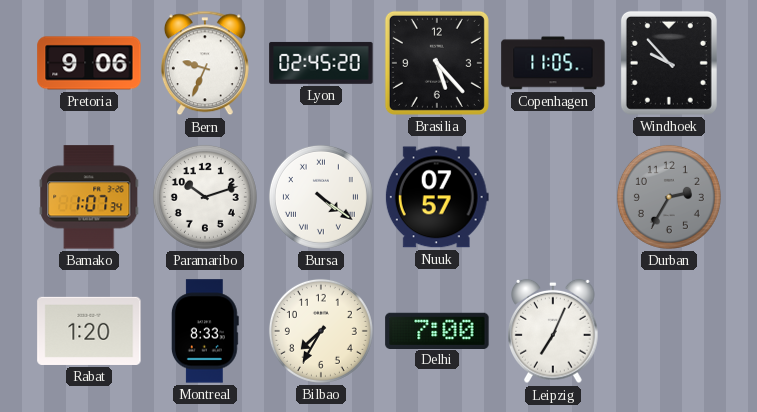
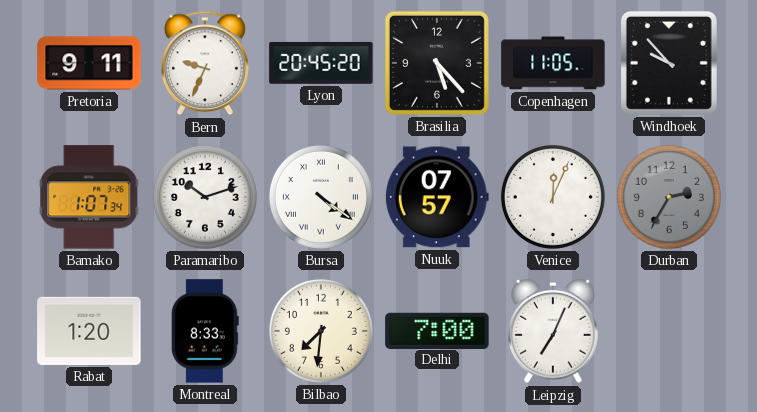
Pretoria: 9:06 -> 9:11 (89, 63)
Lyon: 02:45 -> 20:45 (321, 63)
Venice: none -> 12:04 (553, 197)
Bilbao: 7:35 -> 7:31 (321, 331)
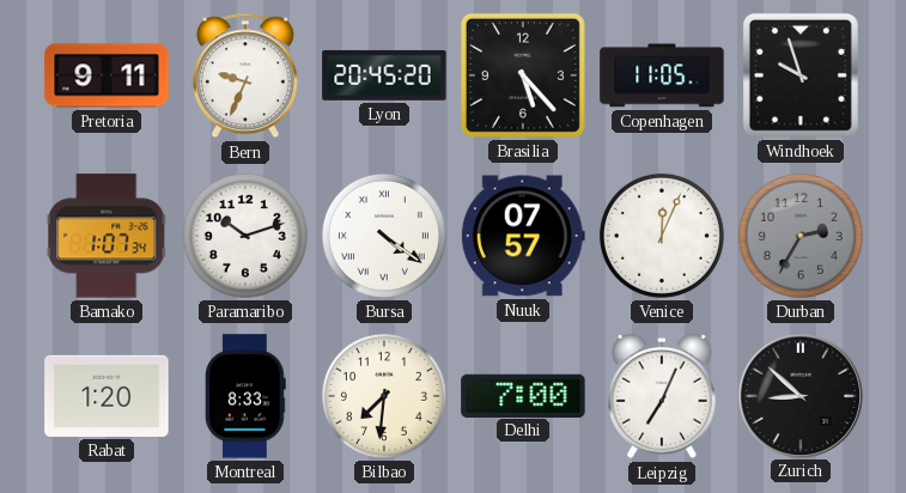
Windhoek: 9:53 -> 9:57 (801, 75)
Zurich: none -> 8:52 (801, 395)
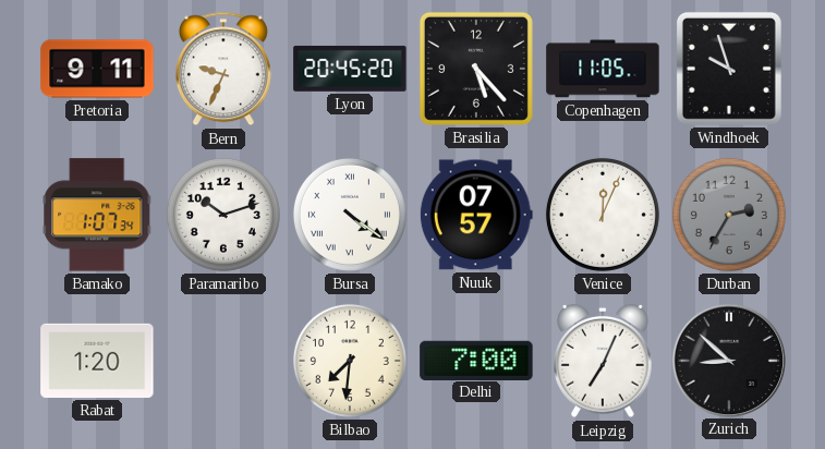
Montreal: 8:33 -> none (245, 396)
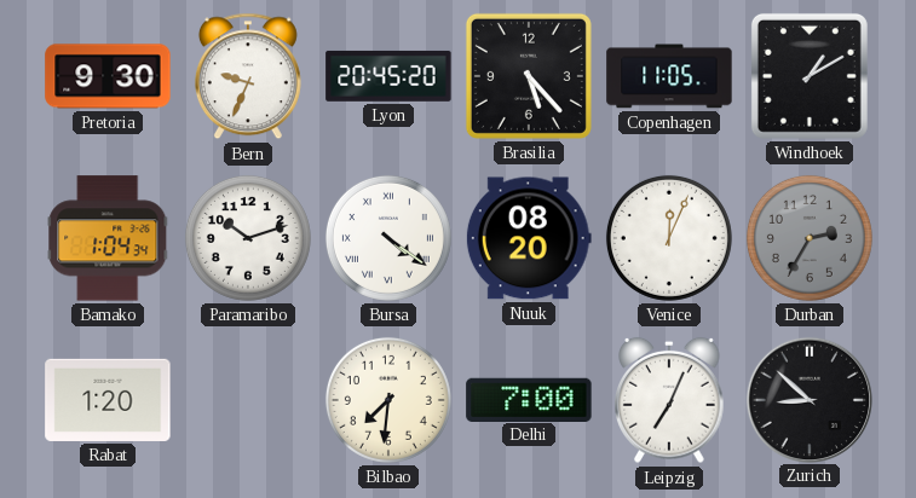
Pretoria: 9:11 -> 9:30 (108, 76)
Windhoek: 9:57 -> 1:10 (810, 76)
Bamako: 1:07 -> 1:04 (108, 238)
Nuuk: 07:57 -> 08:20 (529, 238)
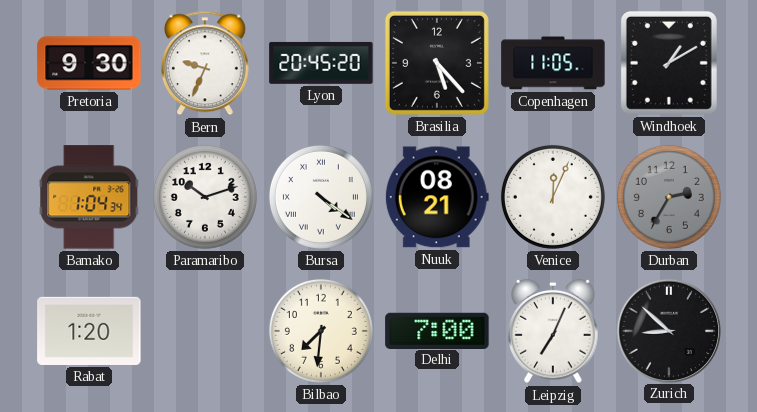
Nuuk: 08:20 -> 08:21 (437, 197)
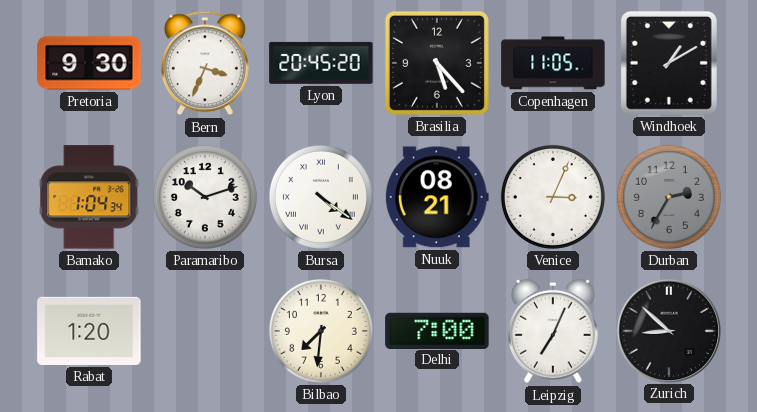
Bern: 9:34 -> 3:34 (205, 63)
Venice: 12:04 -> 3:04 (553, 197)
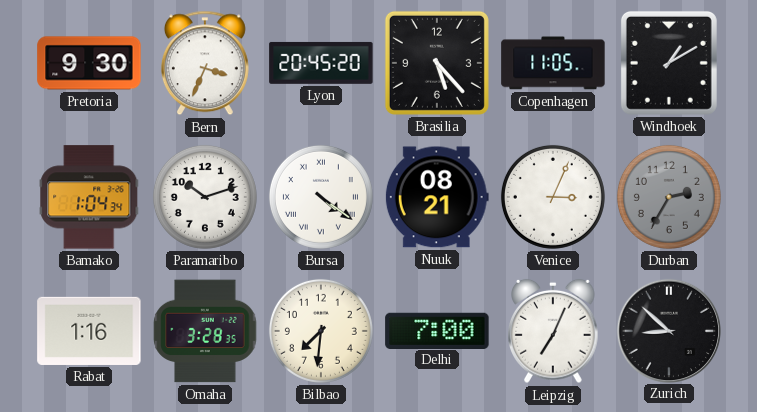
Rabat: 1:20 -> 1:16 (89, 331)
Omaha: none -> 3:28 (205, 331)
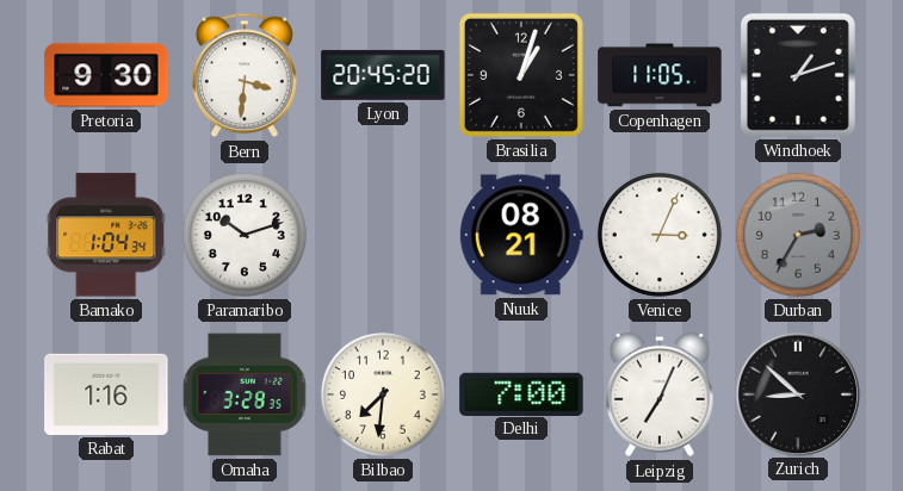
Bern: 3:34 -> 3:31 (245, 75)
Brasilia: 5:23 -> 1:03 (521, 75)
Windhoek: 1:10 -> 1:12 (798, 75)
Bursa: 4:21 -> none (321, 197)
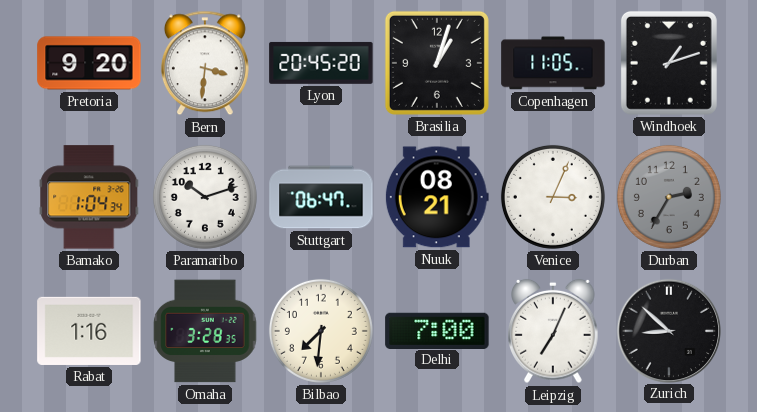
Pretoria: 9:30 -> 9:20 (89, 63)
Stuttgart: none -> 06:47 (321, 197)
